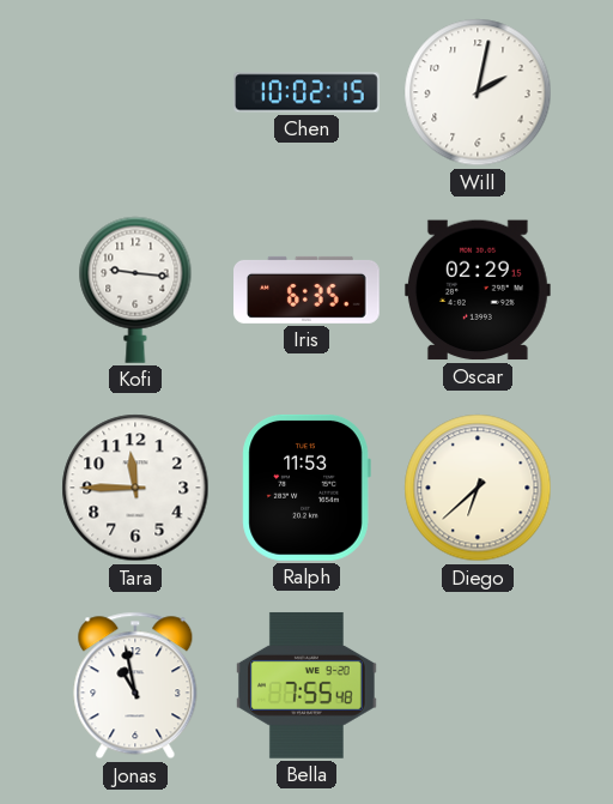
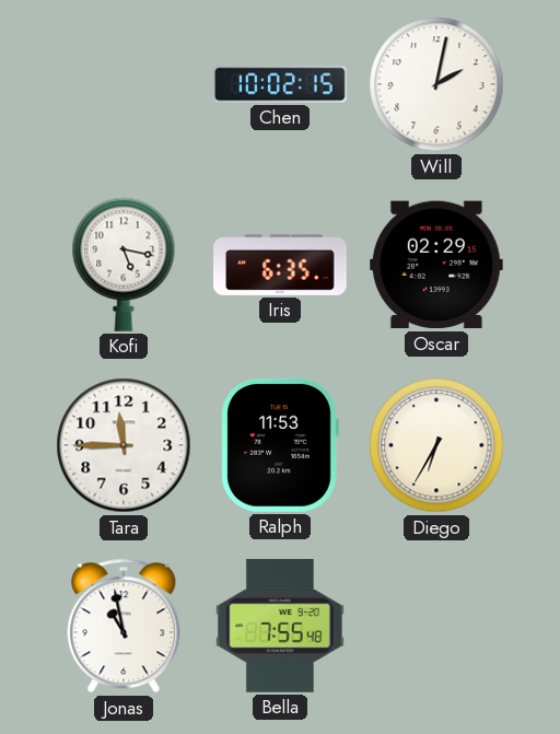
Kofi: 9:16 -> 5:17 (124, 265)
Diego: 6:38 -> 6:35 (436, 445)
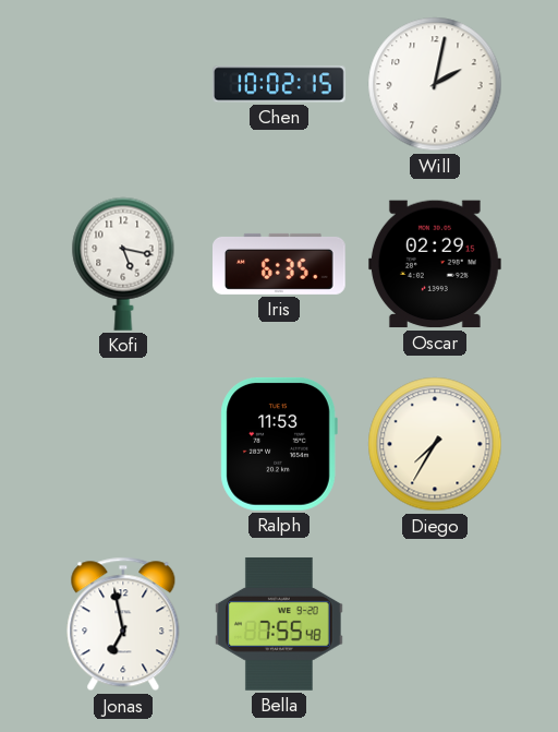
Tara: 11:45 -> none (124, 445)
Diego: 6:35 -> 7:35 (435, 444)
Jonas: 10:58 -> 6:58 (123, 624)
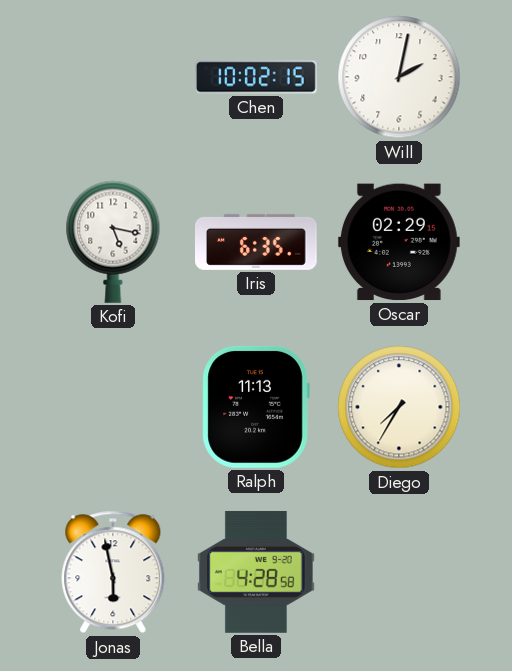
Ralph: 11:53 -> 11:13 (256, 407)
Jonas: 6:58 -> 5:58 (113, 572)
Bella: 7:55 -> 4:28 (256, 572)
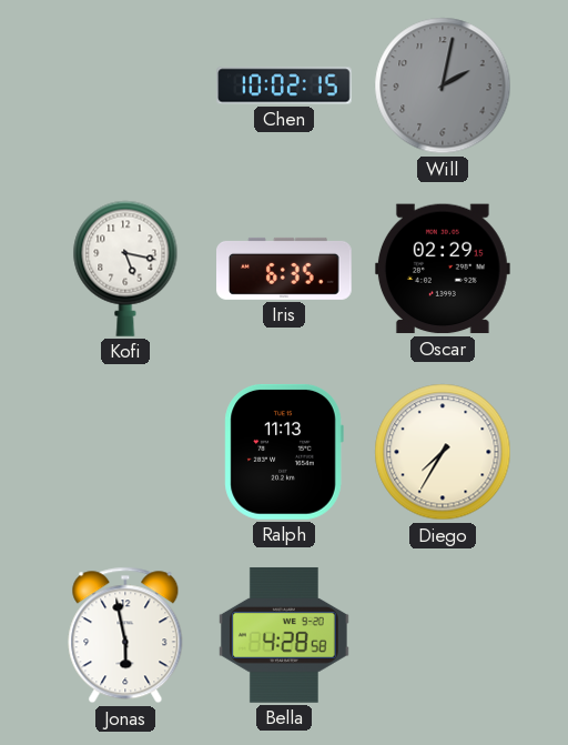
Will dial: white -> grey (443, 85)
